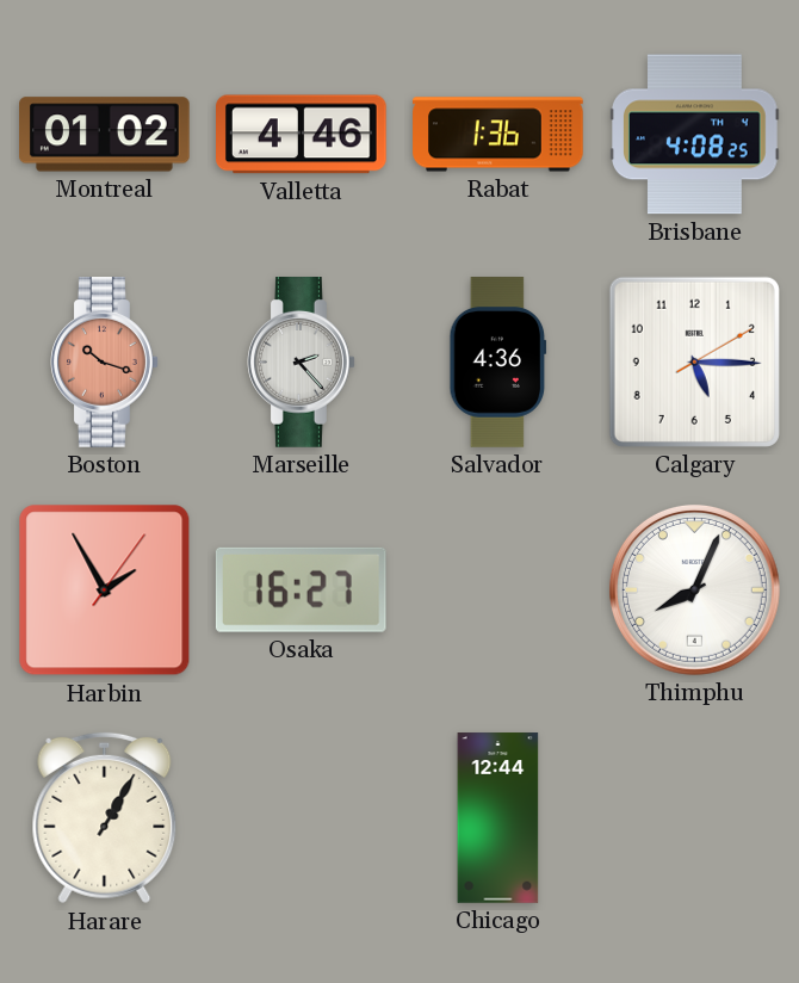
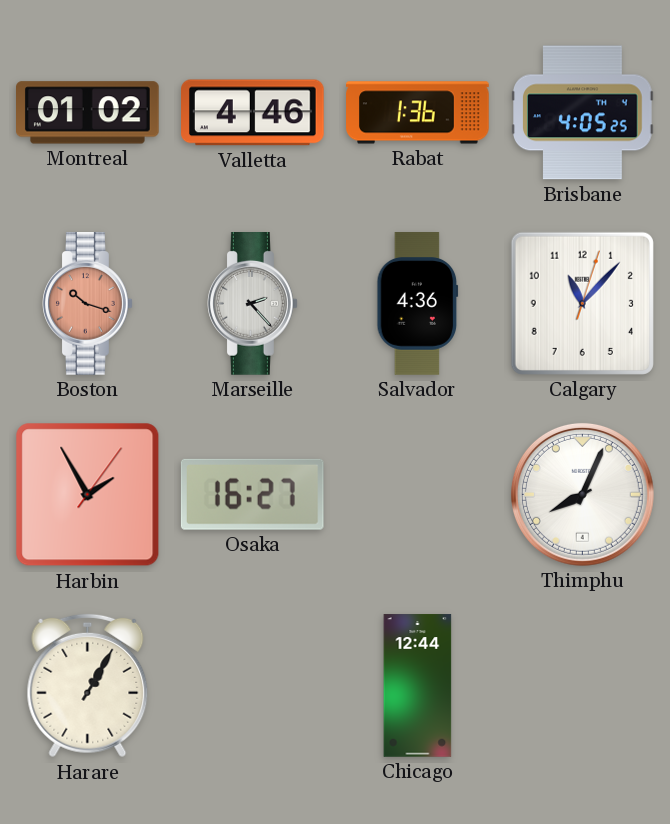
Brisbane: 4:08 -> 4:05 (583, 113)
Calgary: 5:15 -> 11:07 (582, 303)
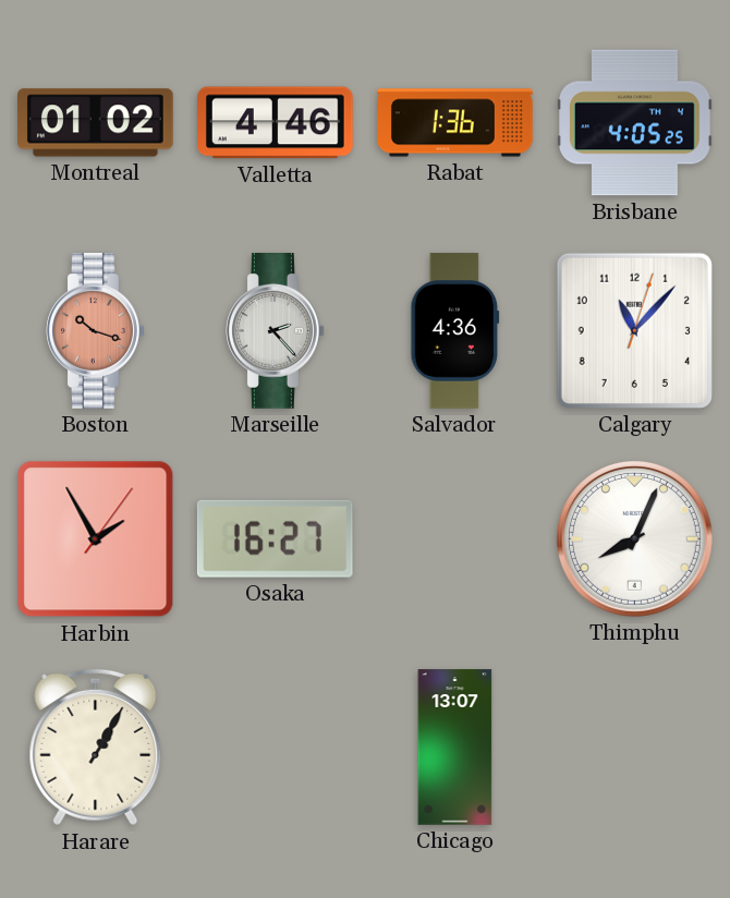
Chicago: 12:44 -> 13:07 (455, 748)
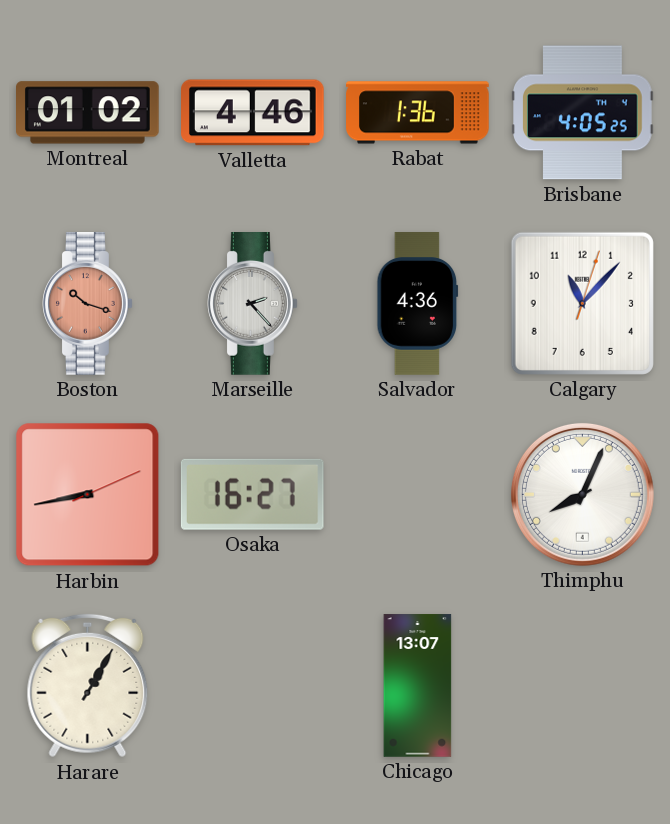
Harbin: 1:55 -> 8:43 (88, 495)
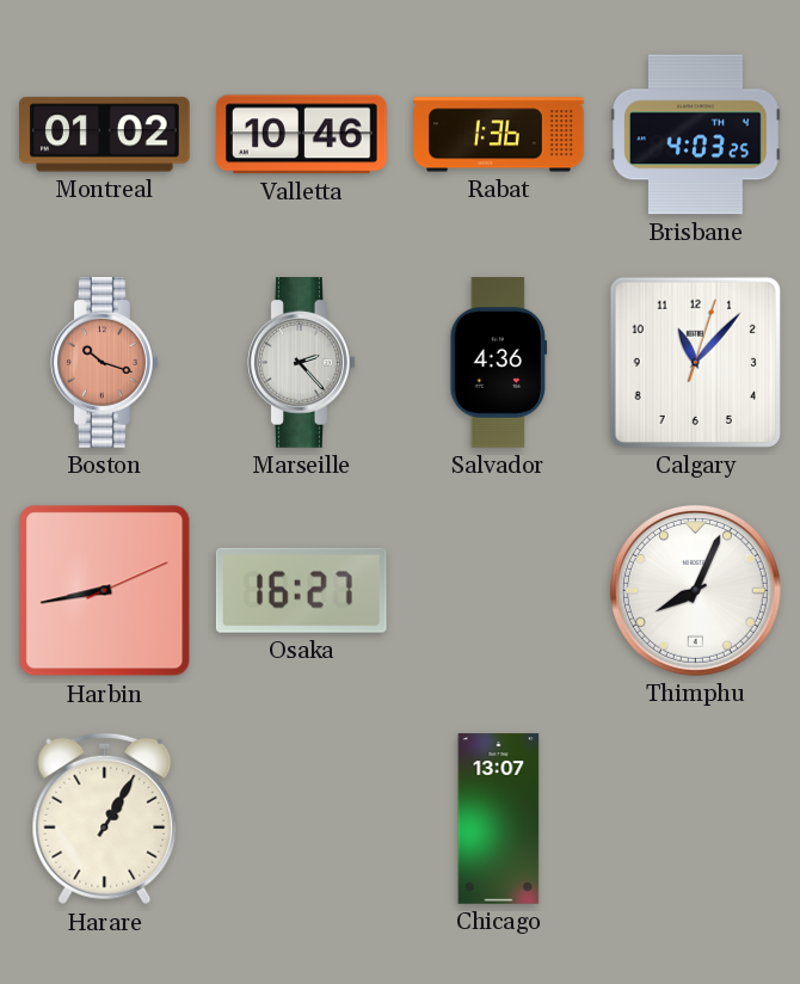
Valletta: 4:46 -> 10:46 (302, 135)
Brisbane: 4:05 -> 4:03 (696, 135)
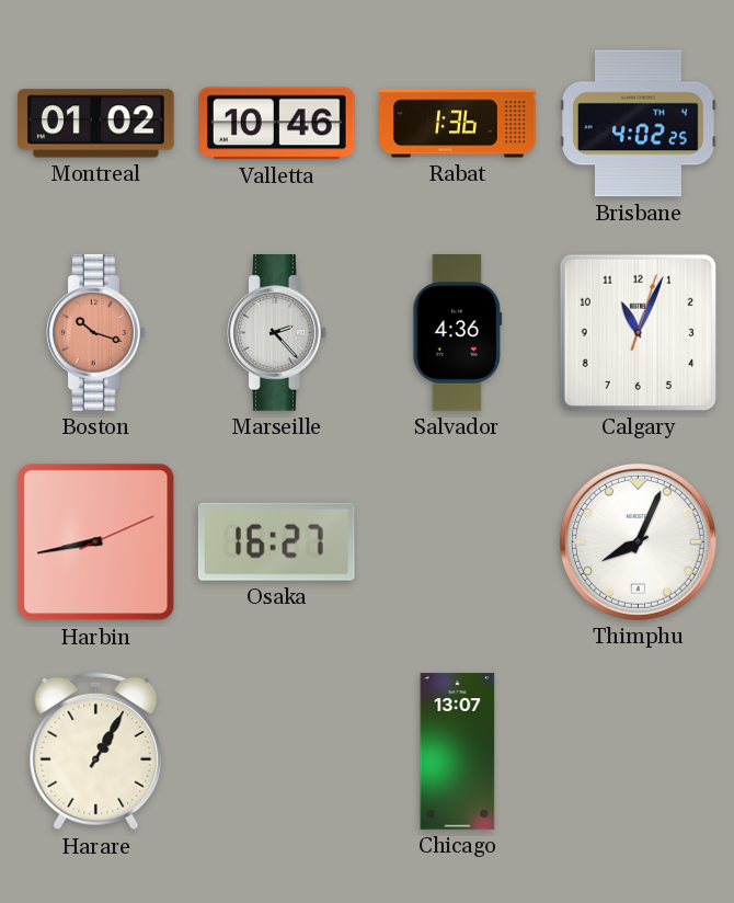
Brisbane: 4:03 -> 4:02 (639, 124)
Calgary: 11:07 -> 11:04 (638, 332)
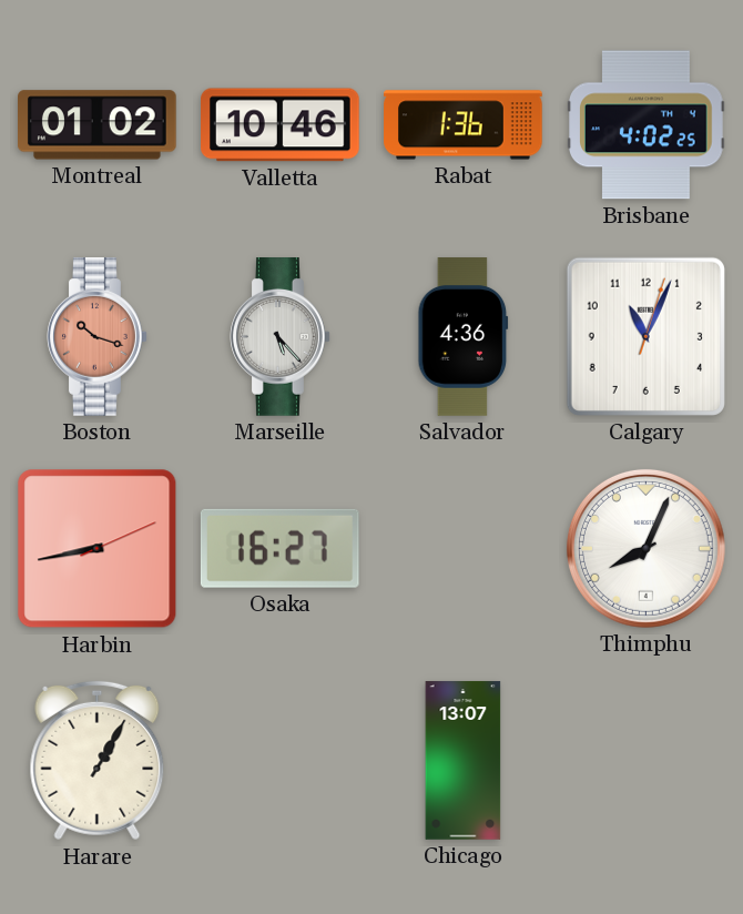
Marseille: 2:23 -> 5:23 (281, 337)
